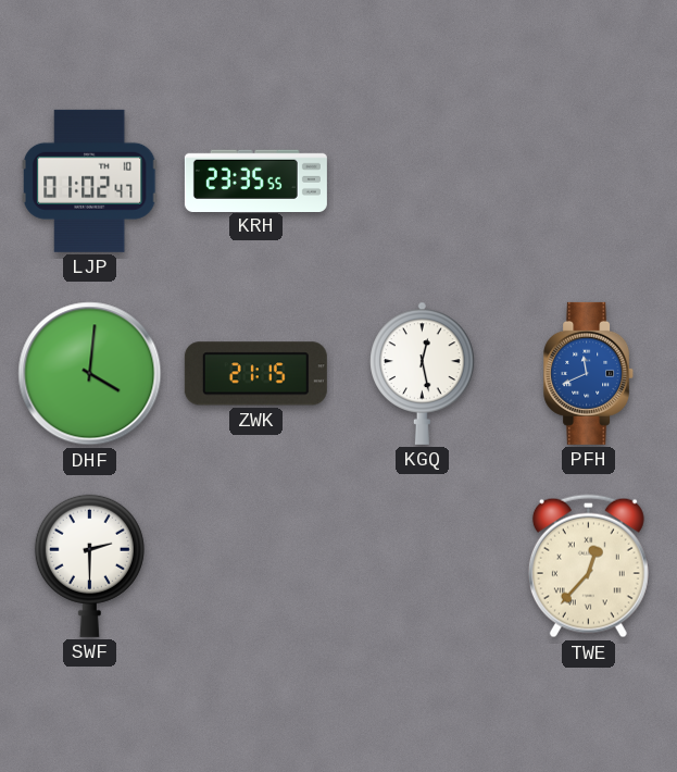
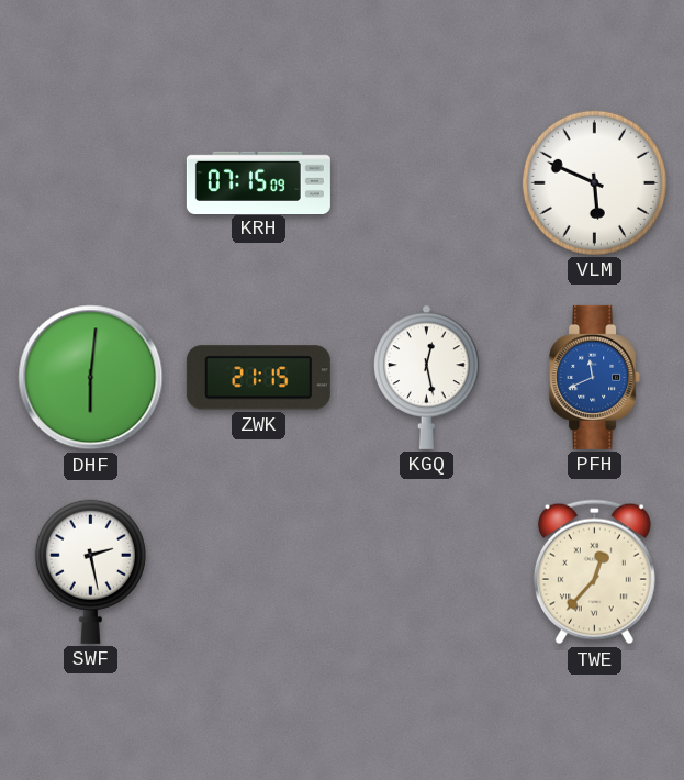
LJP: 01:02 -> none (89, 180)
KRH: 23:35 -> 07:15 (258, 182)
VLM: none -> 5:49 (594, 182)
DHF: 4:01 -> 6:01 (91, 378)
SWF: 2:30 -> 2:28 (90, 571)
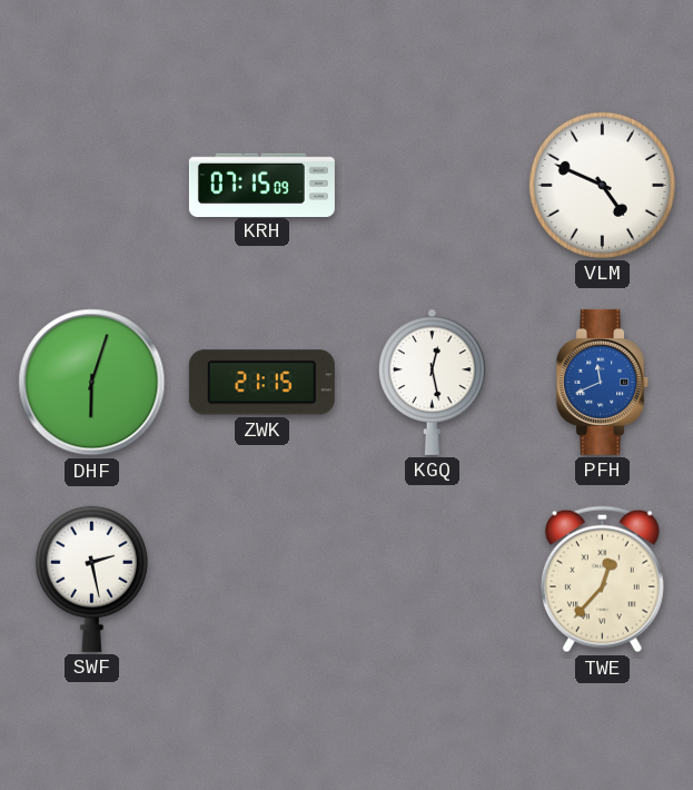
VLM: 5:49 -> 4:49 (602, 185)
DHF: 6:01 -> 6:03 (92, 383)
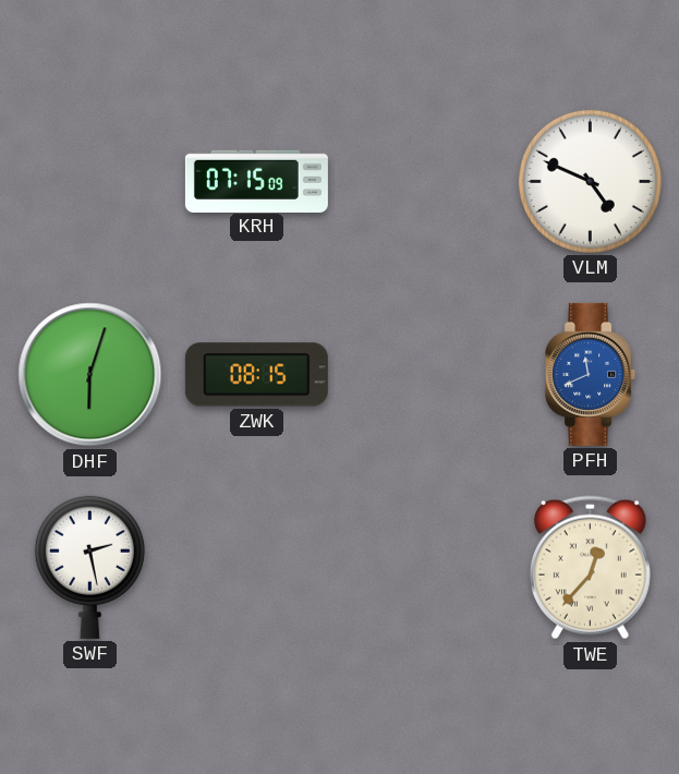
ZWK: 21:15 -> 08:15 (256, 375)
KGQ: 12:28 -> none (433, 382)
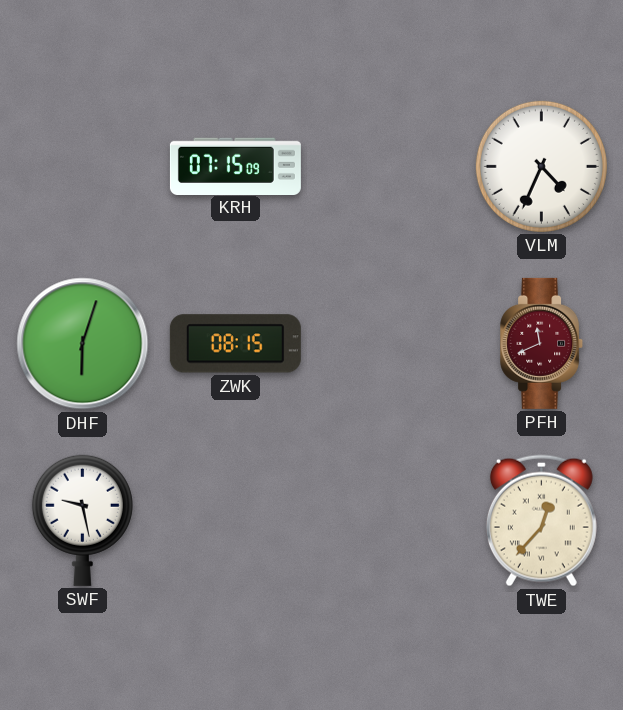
VLM: 4:49 -> 4:34 (541, 166)
PFH dial: blue -> burgundy (542, 343)
SWF: 2:28 -> 9:28 (82, 520)
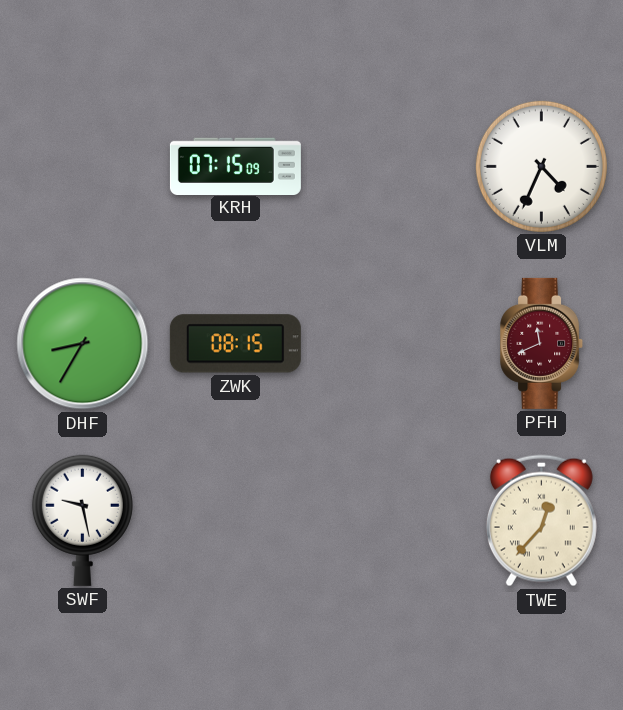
DHF: 6:03 -> 8:35 (83, 344)
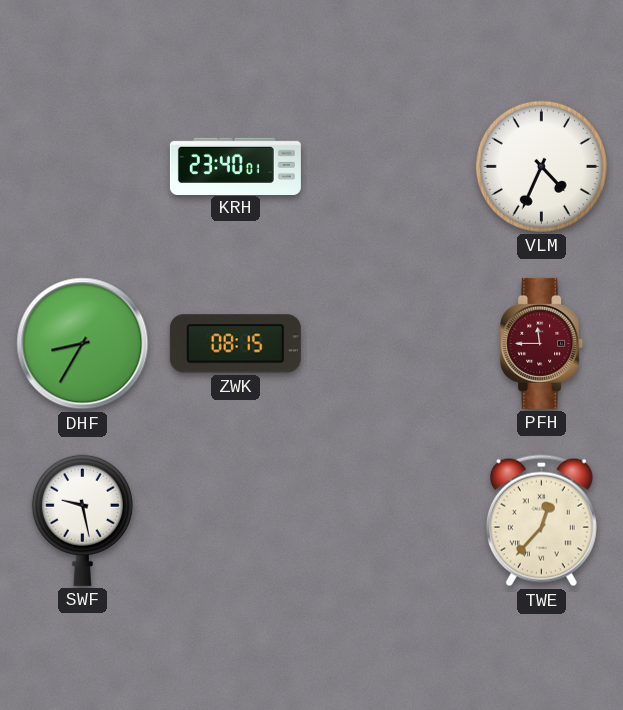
KRH: 07:15 -> 23:40 (235, 166)
PFH: 11:41 -> 11:45 (542, 343)
